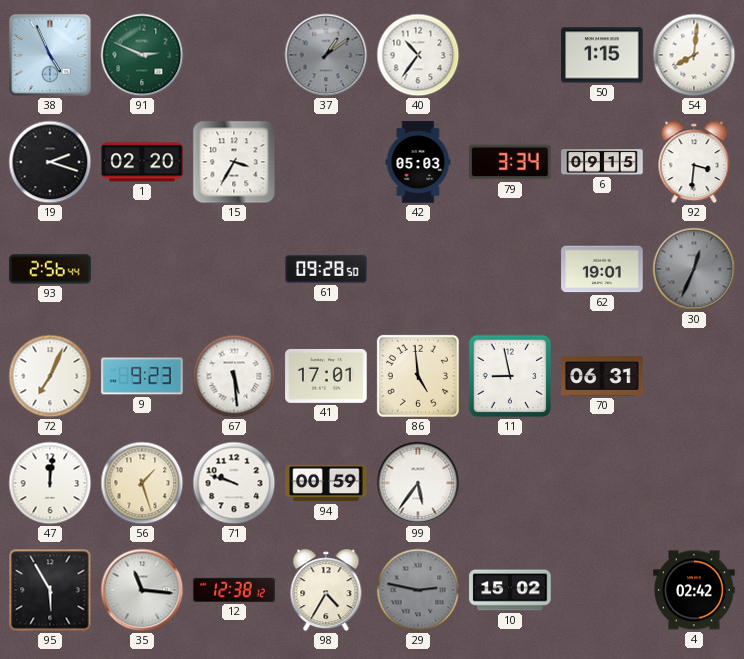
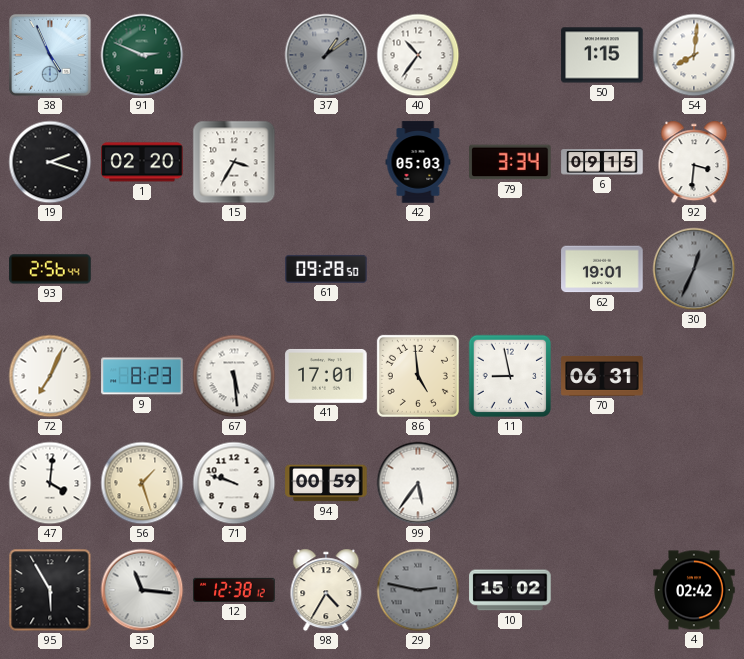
9: 9:23 -> 8:23 (142, 376)
47: 12:01 -> 4:01 (50, 483)
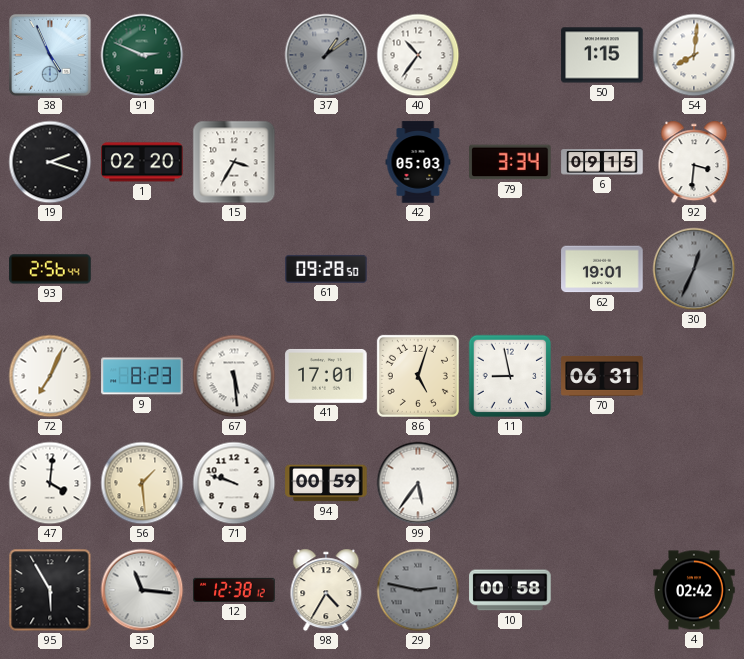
86: 4:59 -> 5:03 (418, 376)
56: 1:27 -> 1:29 (142, 483)
10: 15:02 -> 00:58 (510, 590)
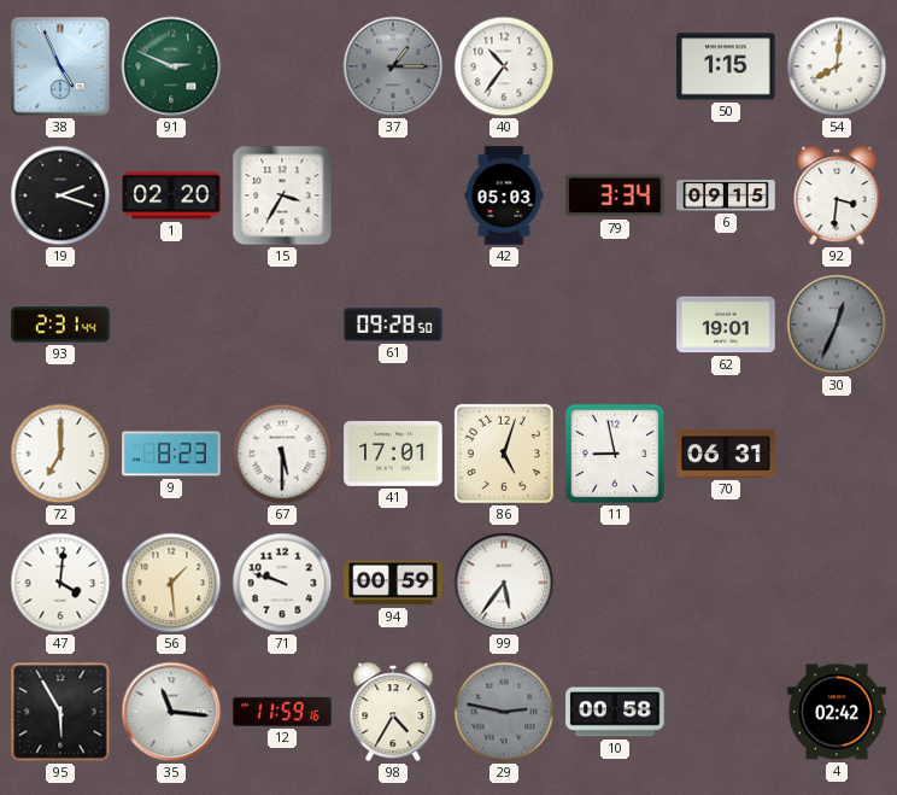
37: 1:09 -> 1:15 (393, 66)
93: 2:56 -> 2:31 (60, 325)
72: 7:04 -> 7:00 (60, 454)
67: 5:29 -> 5:30 (282, 454)
12: 12:38 -> 11:59 (282, 712)
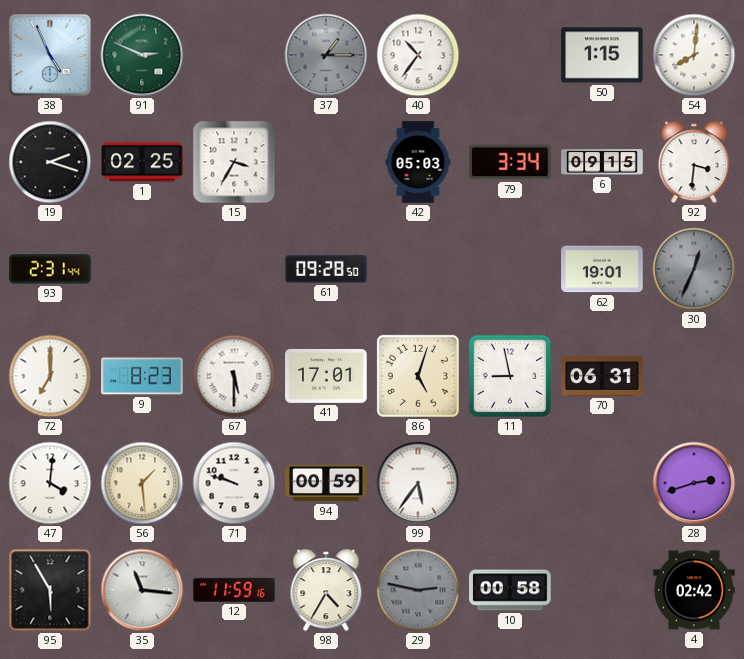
1: 02:20 -> 02:25 (142, 162)
28: none -> 2:42 (694, 483)
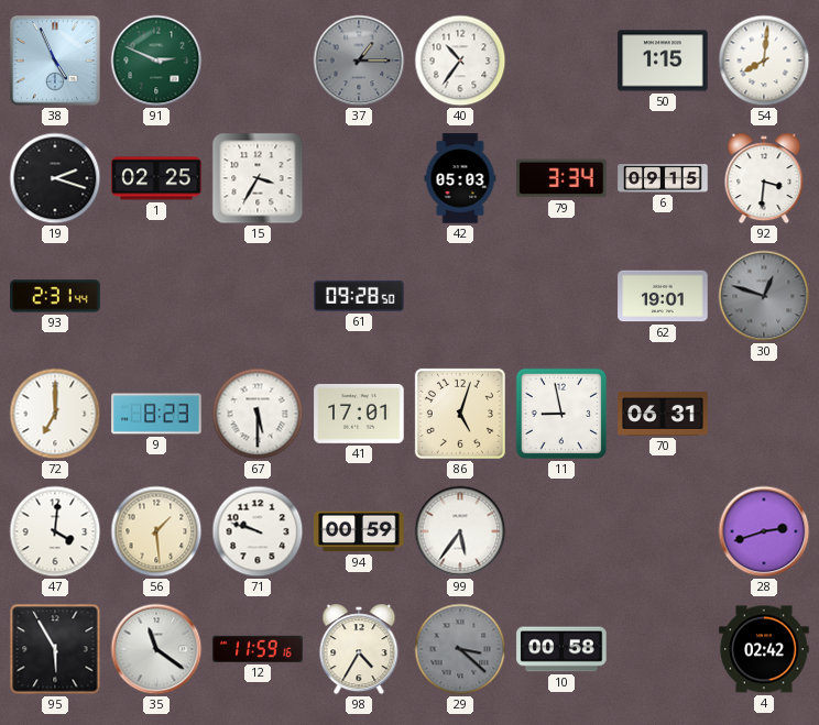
30: 12:34 -> 12:48 (764, 296)
35: 11:16 -> 11:21 (156, 649)
29: 2:47 -> 3:22 (460, 649)
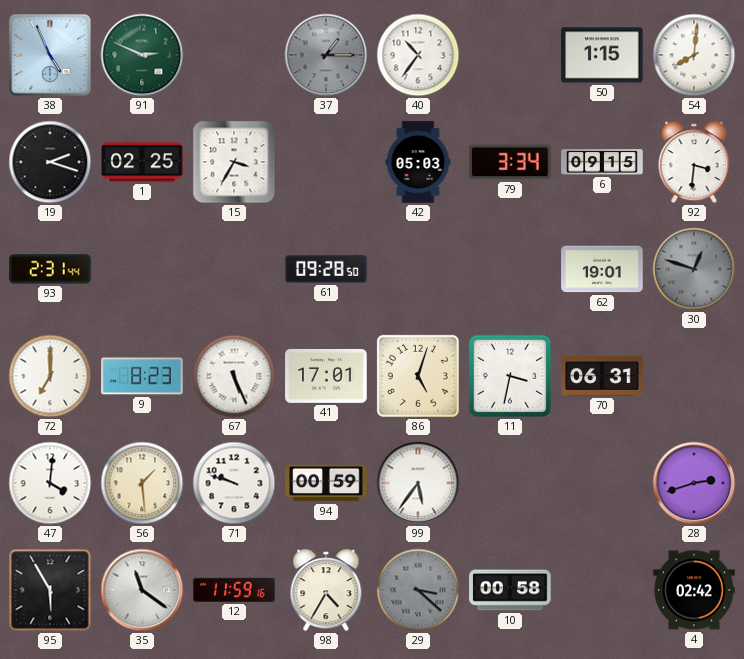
67: 5:30 -> 5:26 (234, 376)
11: 8:58 -> 3:32 (510, 376)
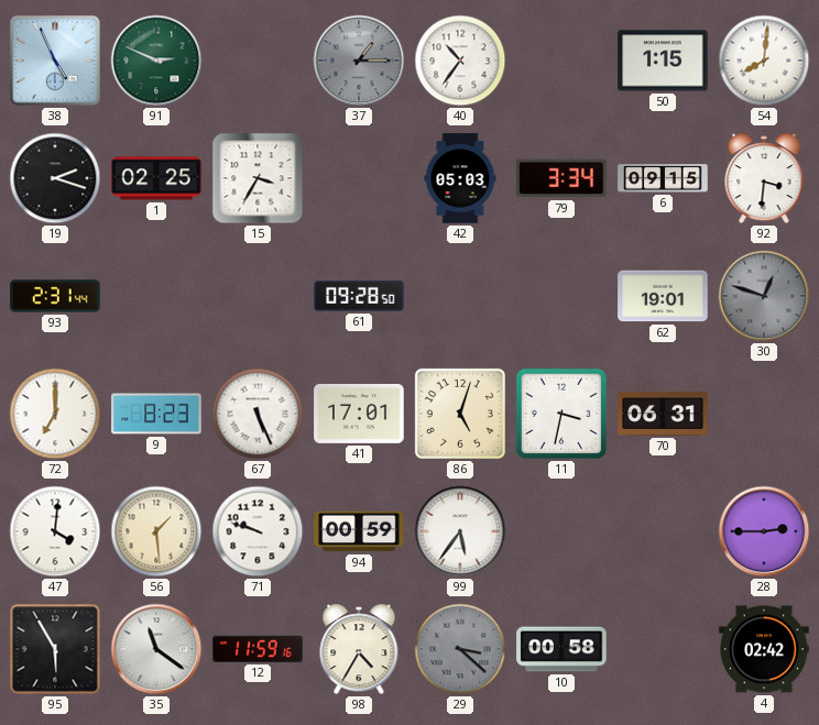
28: 2:42 -> 2:45 (764, 531)
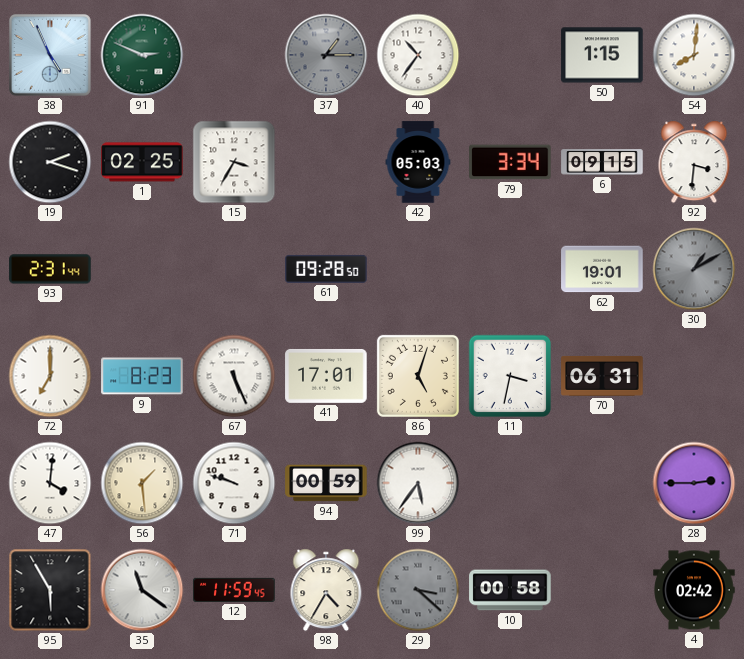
30: 12:48 -> 1:10 (694, 269)
12: 11:59:16 -> 11:59:45 (234, 590)
